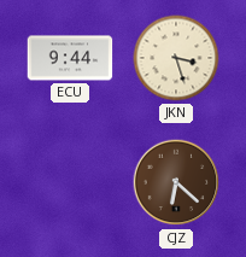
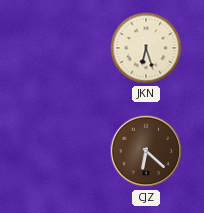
ECU: 9:44 -> none (70, 58)
JKN: 3:27 -> 6:27 (146, 48)
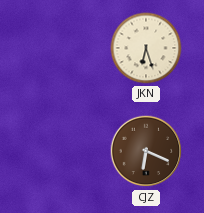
CJZ: 6:22 -> 6:19 (146, 151)
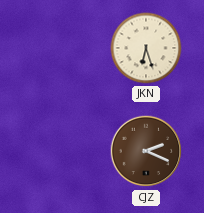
CJZ: 6:19 -> 2:19 (146, 151)
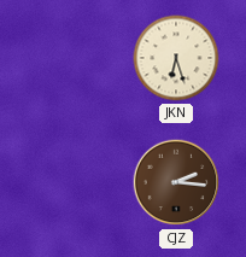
CJZ: 2:19 -> 2:16 (176, 182)
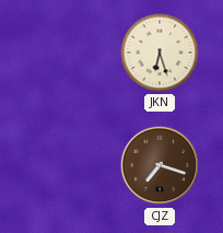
CJZ: 2:16 -> 7:18 (160, 165)
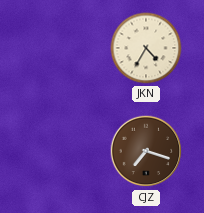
JKN: 6:27 -> 4:35 (146, 48)
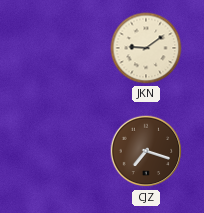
JKN: 4:35 -> 9:09 (146, 48)
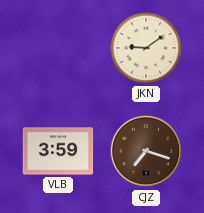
VLB: none -> 3:59 (58, 151)
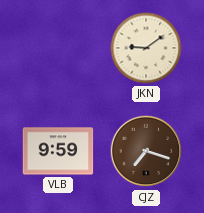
VLB: 3:59 -> 9:59 (58, 151)
